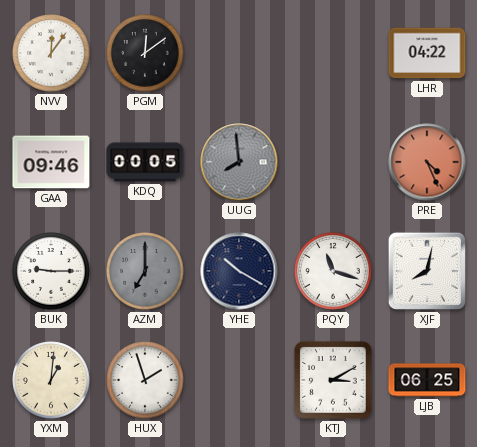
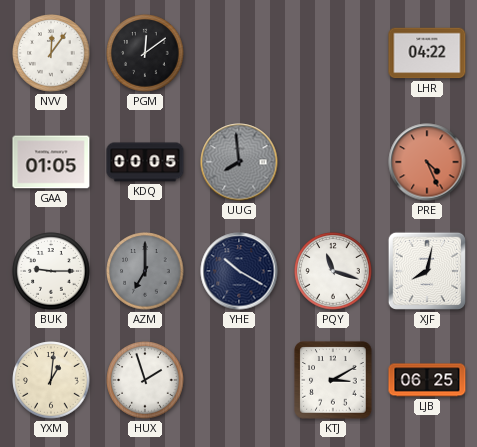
GAA: 09:46 -> 01:05 (51, 162)
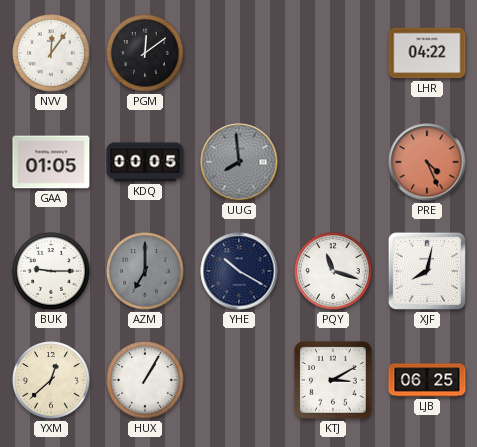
YXM: 1:01 -> 12:38 (51, 380)
HUX: 1:57 -> 1:05 (145, 380)
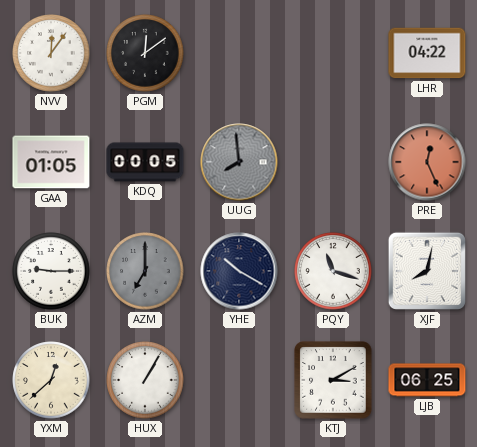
PRE: 4:26 -> 12:26 (427, 162)
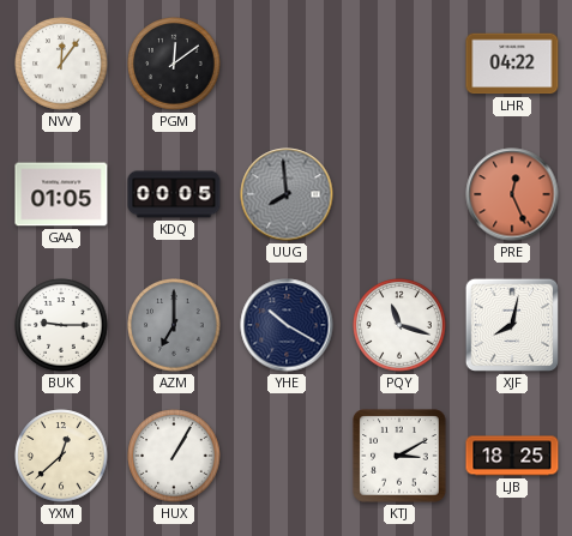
LJB: 06:25 -> 18:25 (512, 456)
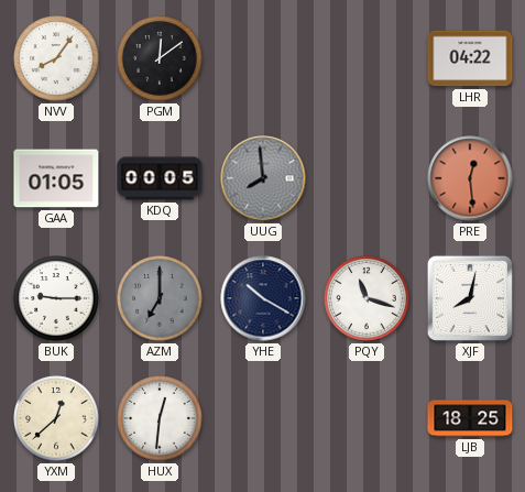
NVV: 12:06 -> 8:06 (56, 58)
PRE: 12:26 -> 12:29 (470, 178)
HUX: 1:05 -> 12:31 (160, 418)
KTJ: 3:10 -> none (399, 456)
